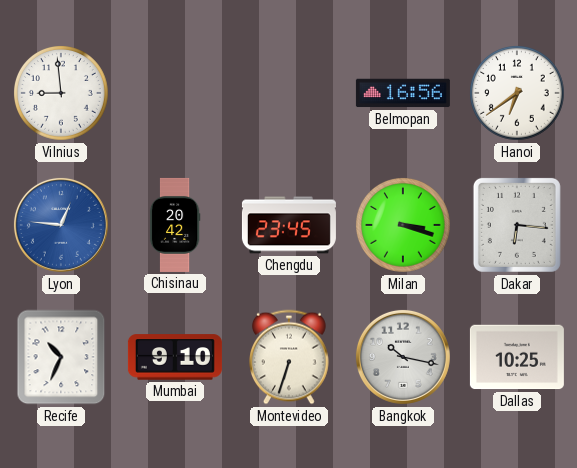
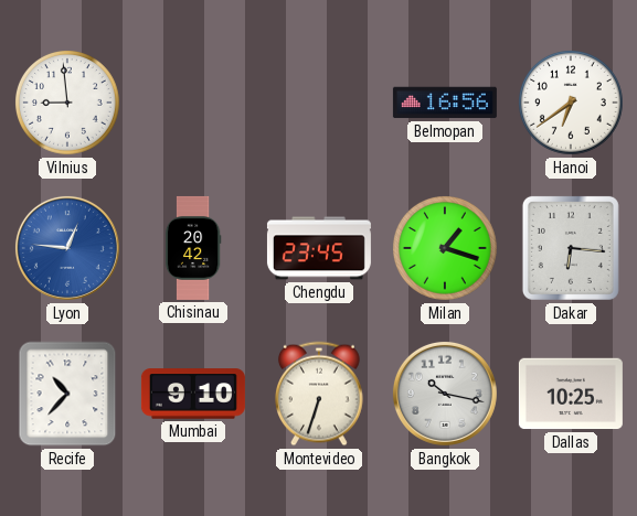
Milan: 3:18 -> 1:18 (446, 249)
Recife: 10:34 -> 10:37 (67, 394)
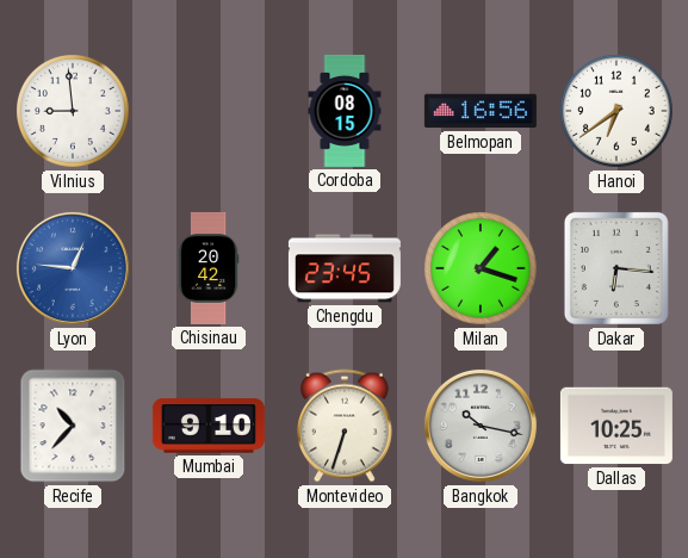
Cordoba: none -> 08:15 (345, 111)
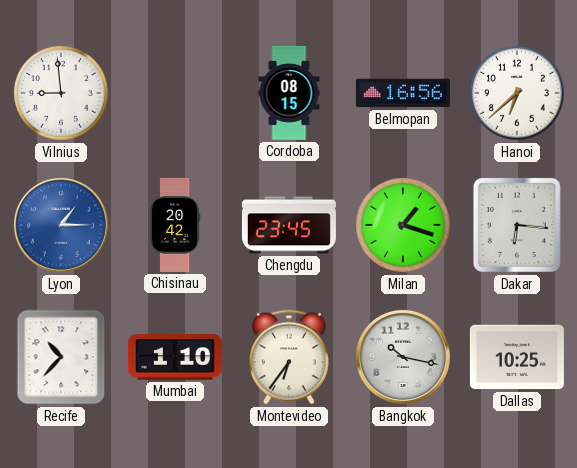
Hanoi: 6:39 -> 6:38 (518, 94)
Lyon: 12:46 -> 1:15 (61, 225)
Mumbai: 9:10 -> 1:10 (175, 357)
Montevideo: 6:33 -> 6:36 (290, 357)
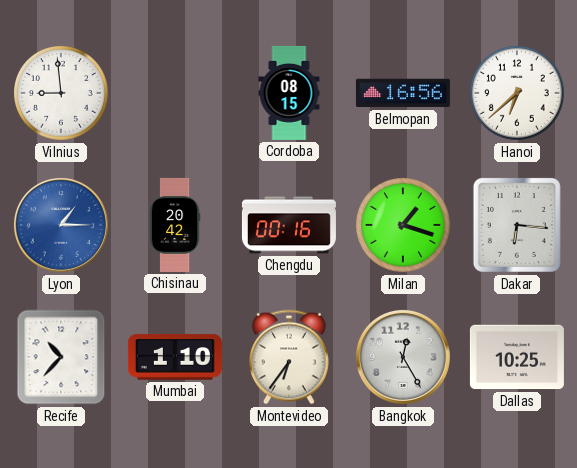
Chengdu: 23:45 -> 00:16 (289, 225)
Bangkok: 10:17 -> 12:25 (403, 357)
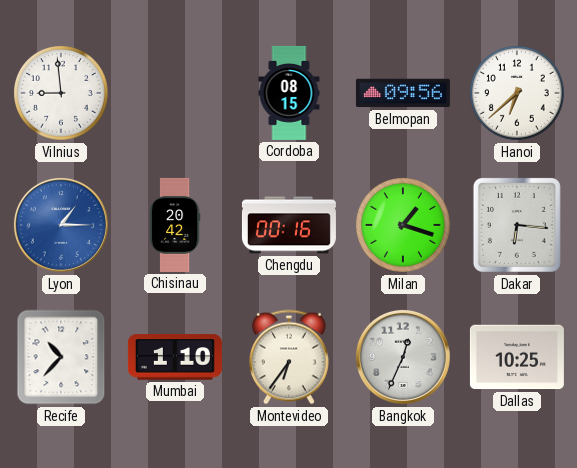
Belmopan: 16:56 -> 09:56 (403, 93)
Bangkok: 12:25 -> 12:34 (403, 357)
